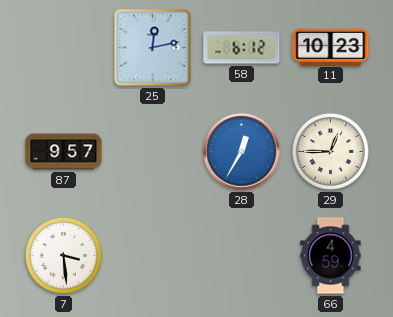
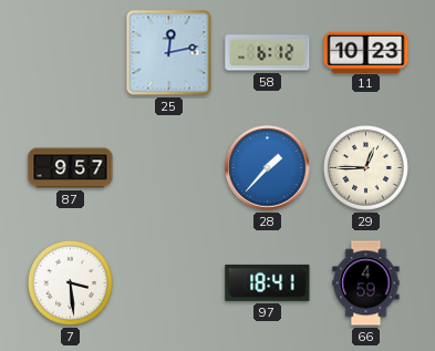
28: 12:35 -> 1:37 (268, 168)
97: none -> 18:41 (268, 282)
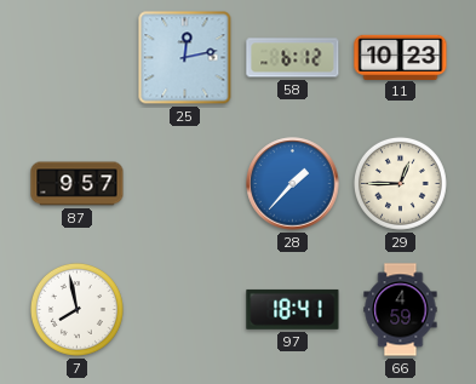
7: 3:29 -> 7:58 (76, 309)
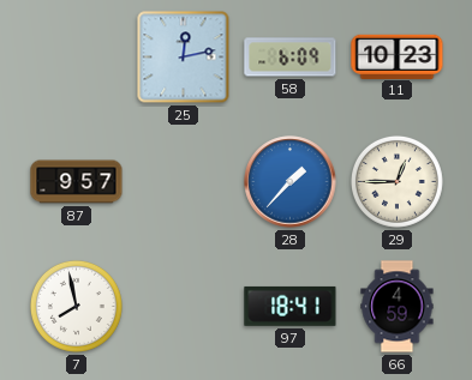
58: 6:12 -> 6:09 (291, 58)
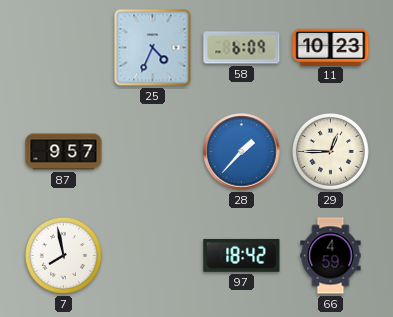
25: 12:13 -> 4:34 (153, 48)
97: 18:41 -> 18:42 (242, 255)
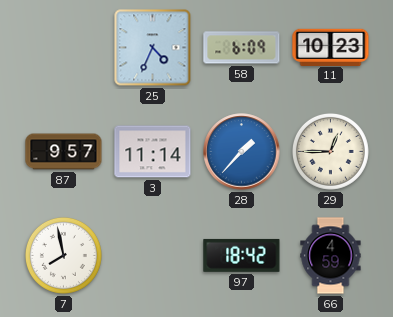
3: none -> 11:14 (153, 152)
